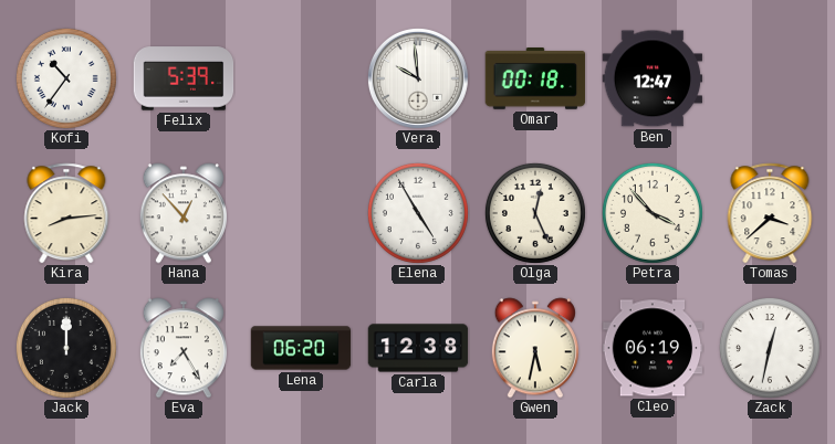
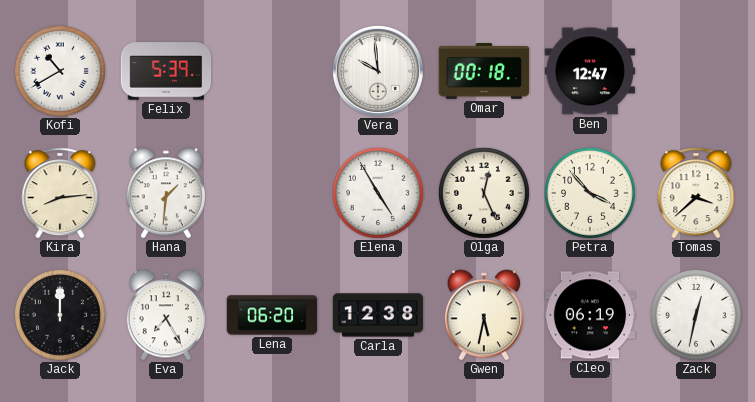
Kofi: 10:36 -> 10:40 (60, 71)
Hana: 12:53 -> 1:31 (166, 193)
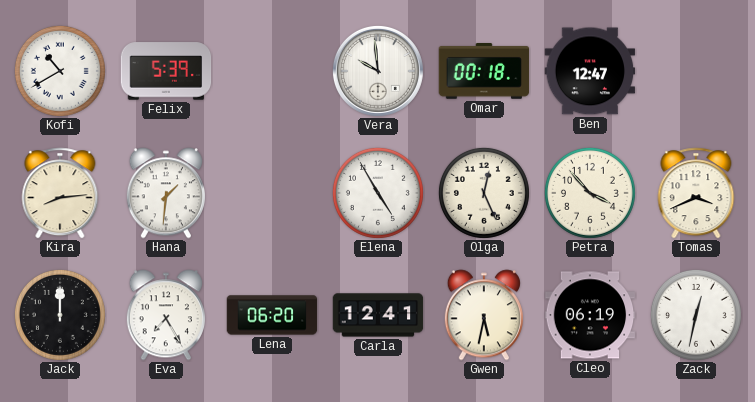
Tomas: 3:38 -> 3:41 (696, 193)
Carla: 12:38 -> 12:41 (378, 315)
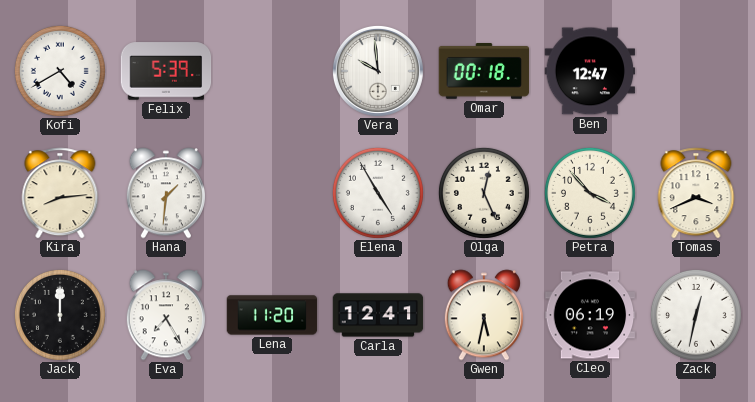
Kofi: 10:40 -> 4:40 (60, 71)
Lena: 06:20 -> 11:20 (272, 315)
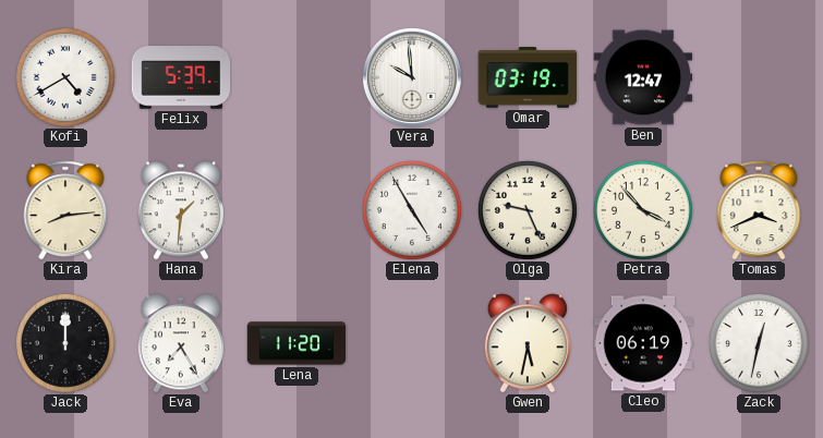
Omar: 00:18 -> 03:19 (528, 78)
Olga: 12:26 -> 9:26 (528, 210)
Carla: 12:41 -> none (378, 315)
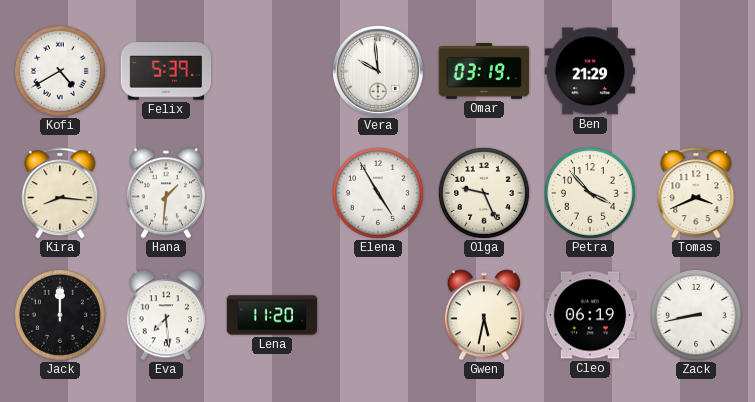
Ben: 12:47 -> 21:29 (590, 71)
Kira: 8:14 -> 8:16 (60, 193)
Eva: 7:25 -> 7:29 (166, 315)
Zack: 12:32 -> 8:43 (696, 315)
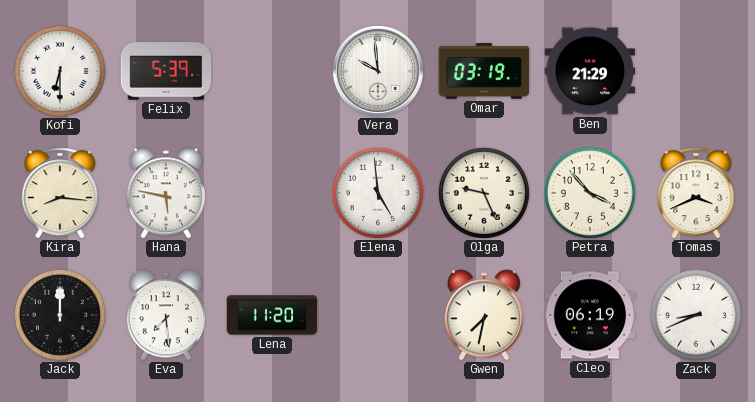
Kofi: 4:40 -> 6:30 (60, 71)
Hana: 1:31 -> 5:47 (166, 193)
Elena: 4:55 -> 4:59 (378, 193)
Gwen: 5:32 -> 7:32 (484, 315)
Zack: 8:43 -> 8:41 (696, 315)
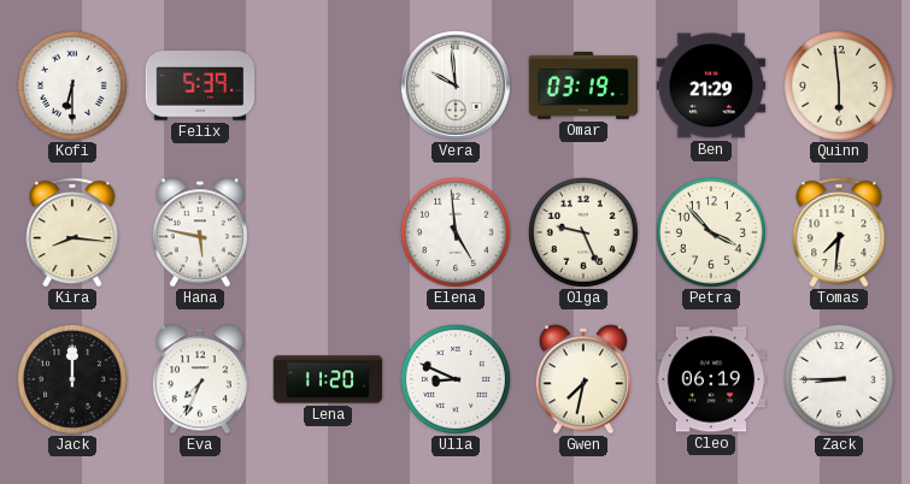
Quinn: none -> 5:59 (839, 85)
Tomas: 3:41 -> 7:31 (839, 232)
Eva: 7:29 -> 7:34 (200, 379)
Ulla: none -> 8:49 (456, 379)
Zack: 8:41 -> 8:45 (839, 379)
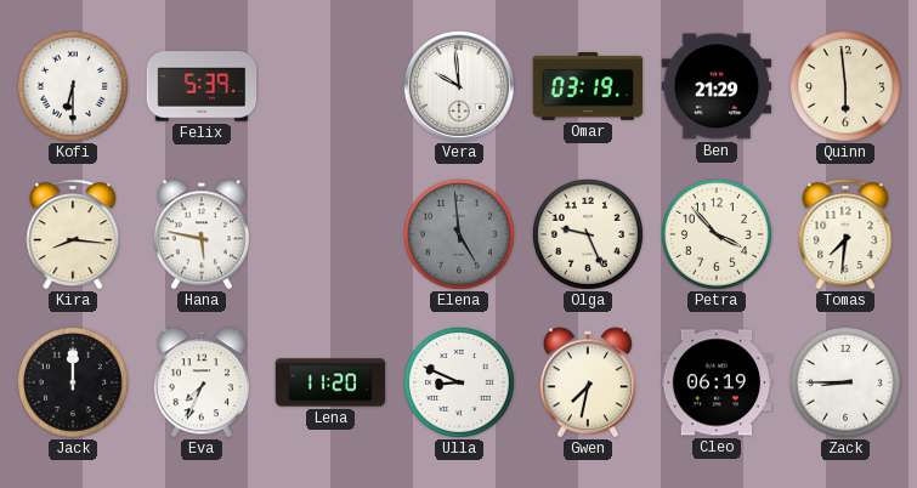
Elena dial: white -> grey (459, 234)
